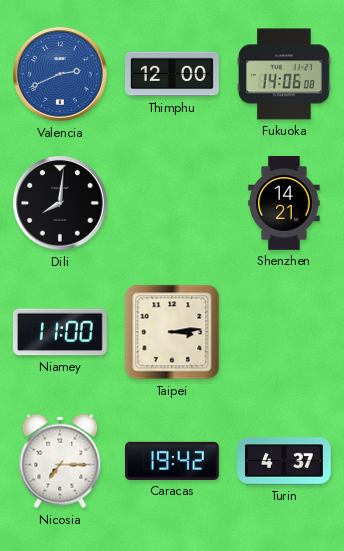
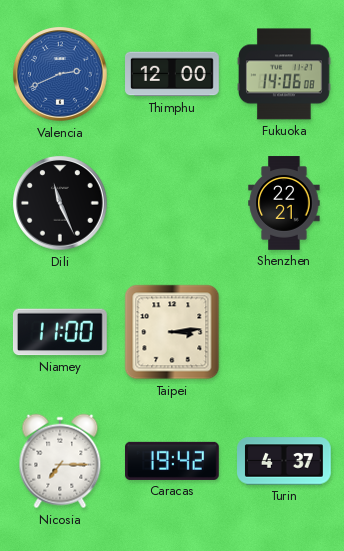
Dili: 8:01 -> 11:26 (60, 203)
Shenzhen: 14:21 -> 22:21 (284, 203)
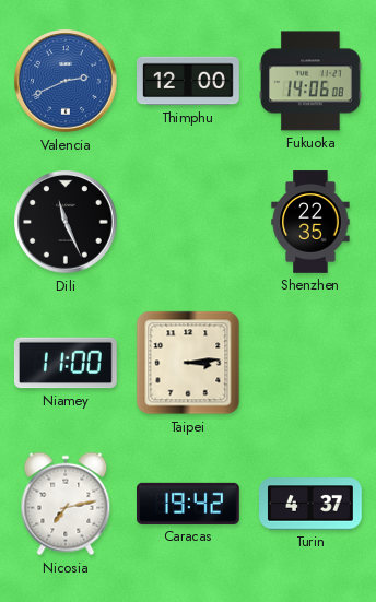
Shenzhen: 22:21 -> 22:35 (310, 222)
Nicosia: 7:15 -> 7:13 (66, 504)
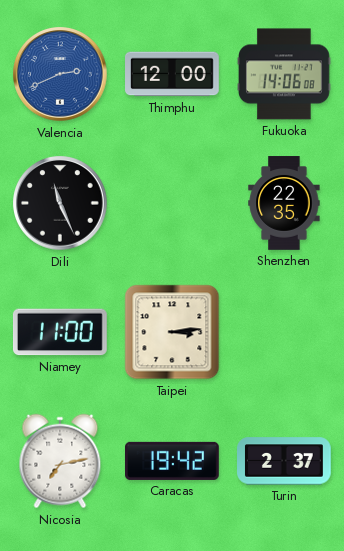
Turin: 4:37 -> 2:37 (285, 461)
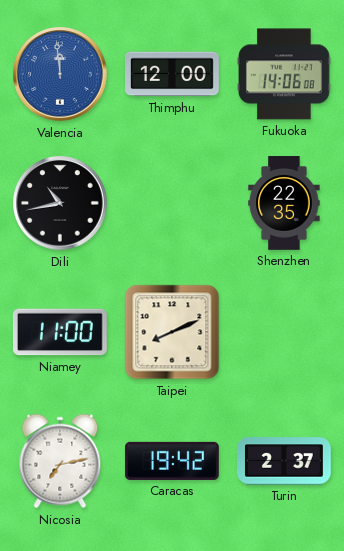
Valencia: 2:41 -> 11:59 (60, 74)
Dili: 11:26 -> 10:43 (60, 203)
Taipei: 3:14 -> 8:11 (172, 332)
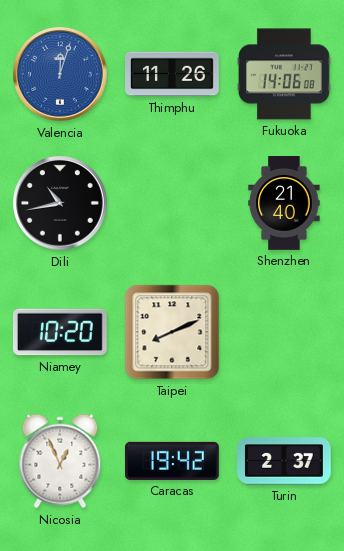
Valencia: 11:59 -> 12:03 (60, 74)
Thimphu: 12:00 -> 11:26 (172, 74)
Shenzhen: 22:35 -> 21:40 (284, 203)
Niamey: 11:00 -> 10:20 (60, 332)
Nicosia: 7:13 -> 12:56 (60, 461)
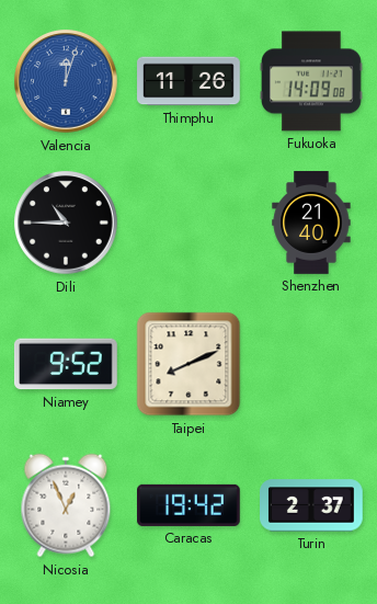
Fukuoka: 14:06 -> 14:09 (312, 81)
Dili: 10:43 -> 10:45 (66, 223)
Niamey: 10:20 -> 9:52 (66, 364)
